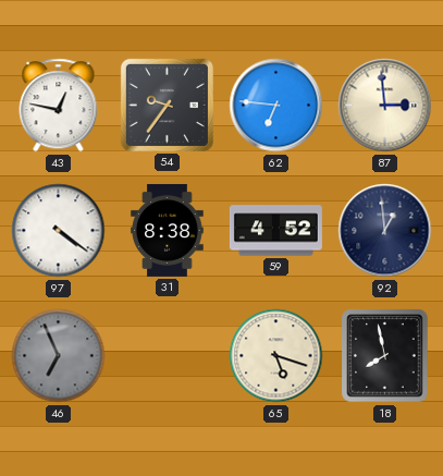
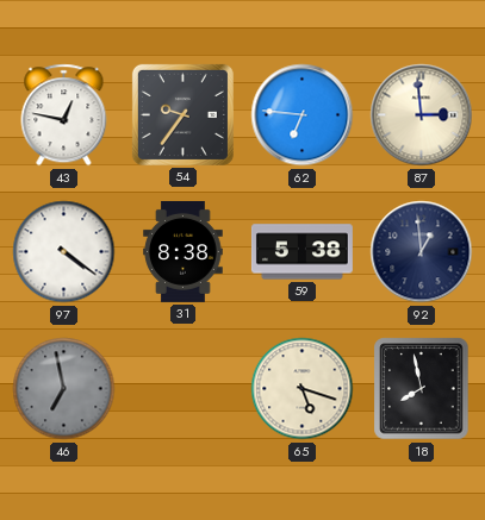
59: 4:52 -> 5:38 (301, 252)
46: 6:56 -> 6:58 (64, 389)
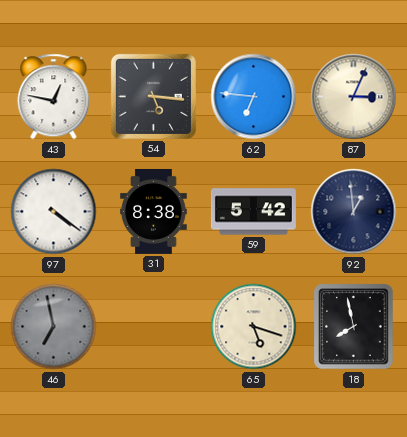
54: 9:36 -> 5:16 (153, 96)
87: 2:59 -> 3:04 (354, 97)
59: 5:38 -> 5:42 (253, 212)
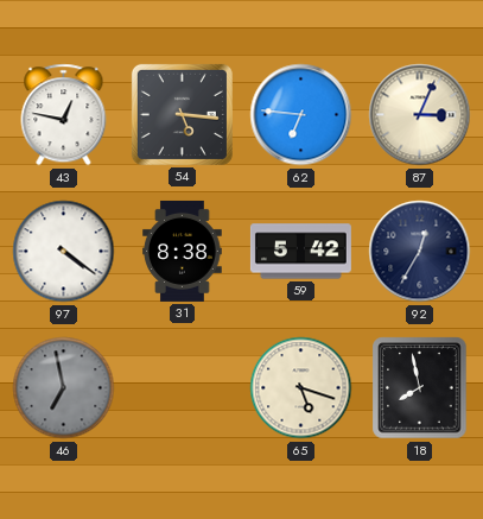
92: 12:59 -> 12:35 (420, 252)
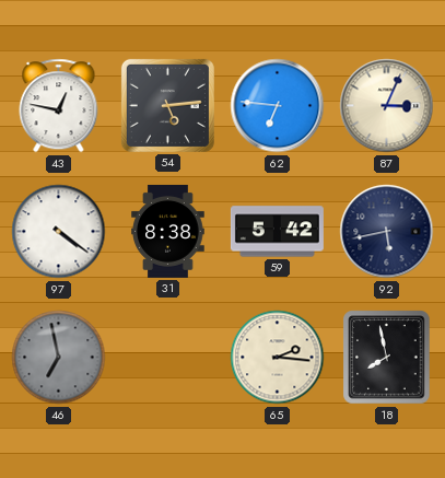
54: 5:16 -> 5:14 (167, 105)
92: 12:35 -> 5:43 (387, 232)
65: 5:18 -> 2:16 (278, 358)
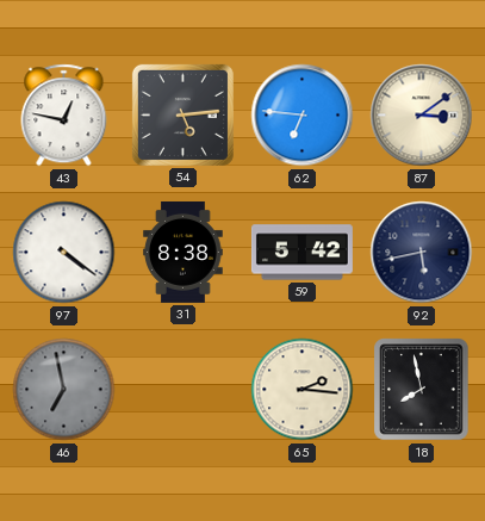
87: 3:04 -> 3:09 (422, 116)
